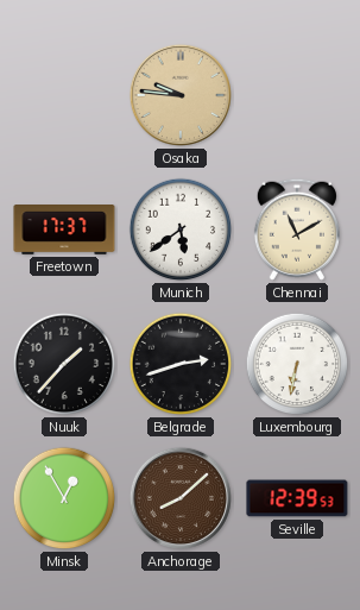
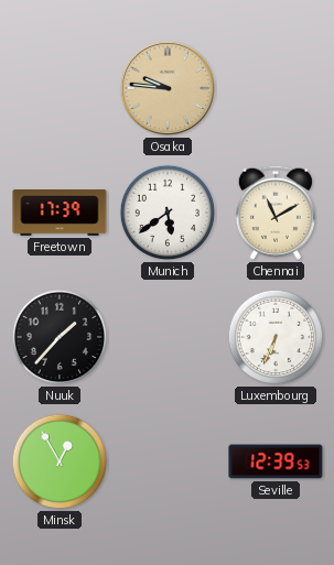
Freetown: 17:37 -> 17:39 (60, 214)
Belgrade: 2:42 -> none (181, 364)
Luxembourg: 6:32 -> 6:34 (276, 337)
Anchorage: 8:08 -> none (181, 498)
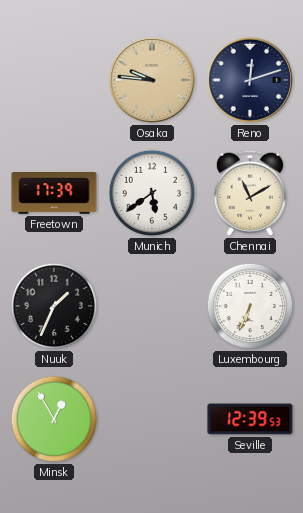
Reno: none -> 12:12 (250, 80)
Nuuk: 1:37 -> 1:34 (54, 306)
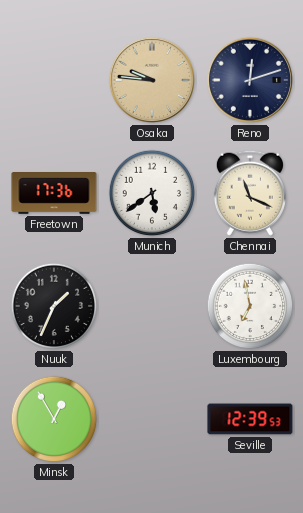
Freetown: 17:39 -> 17:36 (54, 194)
Chennai: 11:10 -> 11:19 (250, 193)
Luxembourg: 6:34 -> 6:58 (250, 306)
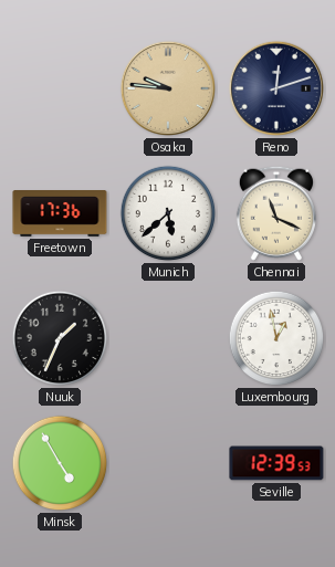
Munich: 5:39 -> 5:38 (168, 213)
Luxembourg: 6:58 -> 12:58 (276, 338)
Minsk: 12:55 -> 4:55 (60, 463)
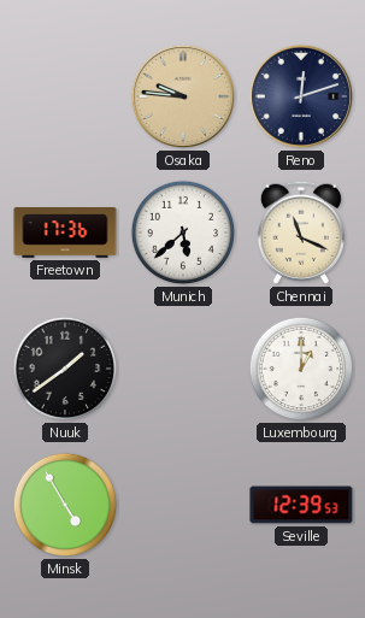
Nuuk: 1:34 -> 1:39 (65, 369)
Luxembourg: 12:58 -> 1:00 (301, 369)
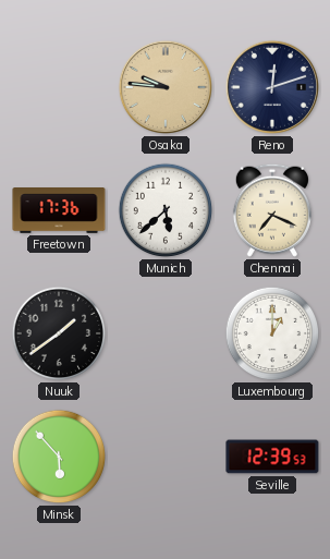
Chennai: 11:19 -> 7:19 (272, 210)
Minsk: 4:55 -> 5:53 (59, 457)
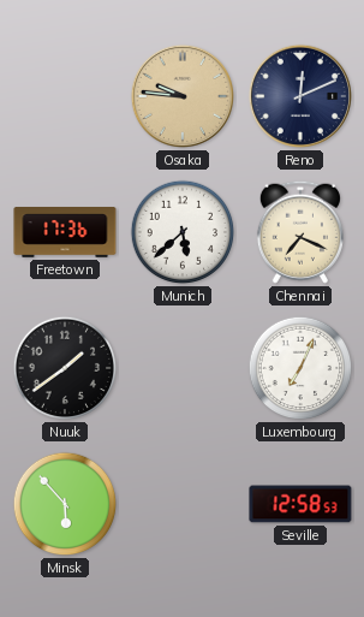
Reno: 12:12 -> 12:11 (300, 96)
Luxembourg: 1:00 -> 7:04 (300, 368)
Seville: 12:39 -> 12:58 (300, 504)
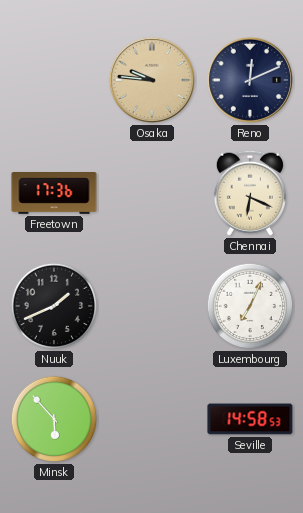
Munich: 5:38 -> none (183, 232)
Chennai: 7:19 -> 6:19 (250, 193)
Nuuk: 1:39 -> 1:41 (54, 306)
Seville: 12:58 -> 14:58 (250, 419)
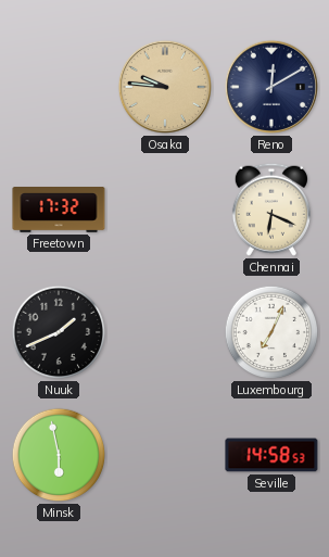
Reno: 12:11 -> 12:10 (271, 87)
Freetown: 17:36 -> 17:32 (59, 211)
Minsk: 5:53 -> 5:58 (59, 455)
